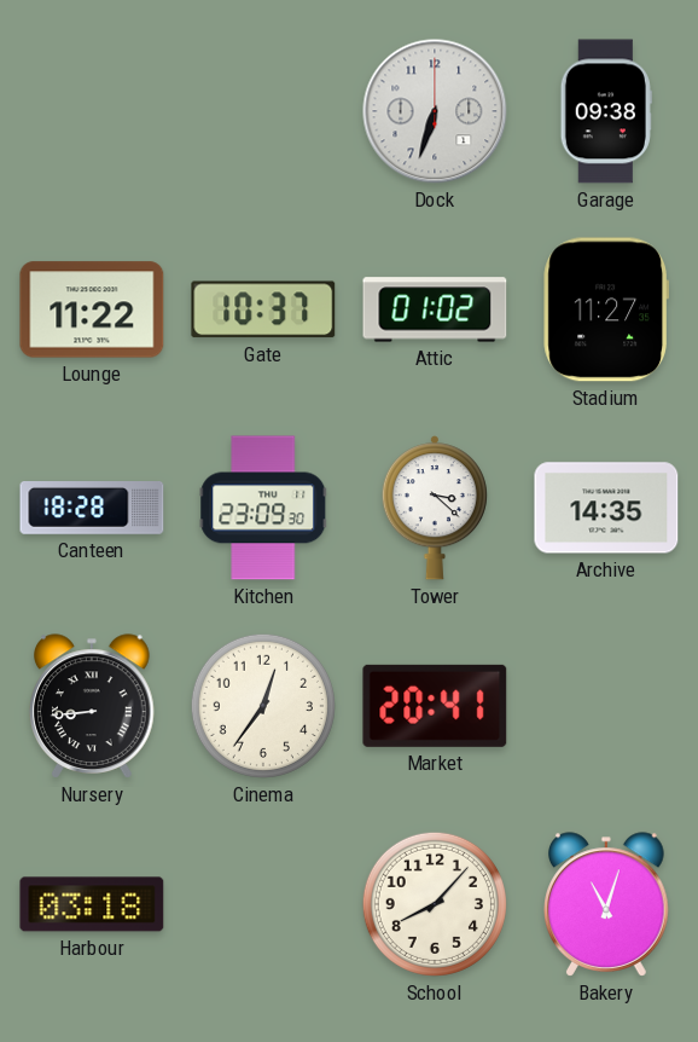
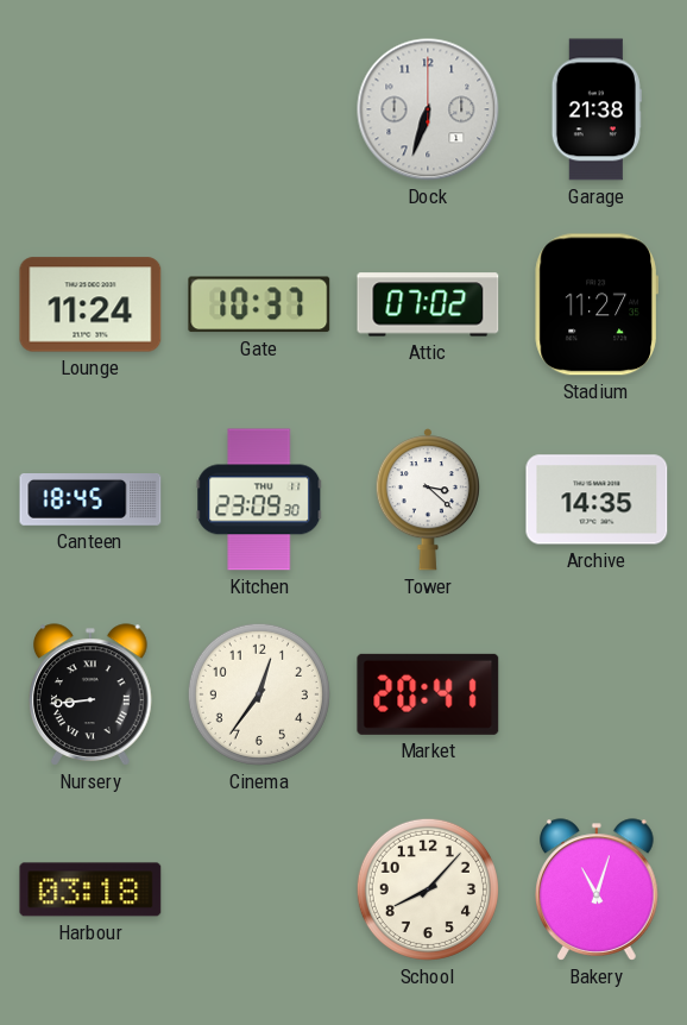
Garage: 09:38 -> 21:38 (597, 109)
Lounge: 11:22 -> 11:24 (90, 304)
Attic: 01:02 -> 07:02 (428, 304)
Canteen: 18:28 -> 18:45 (90, 501)
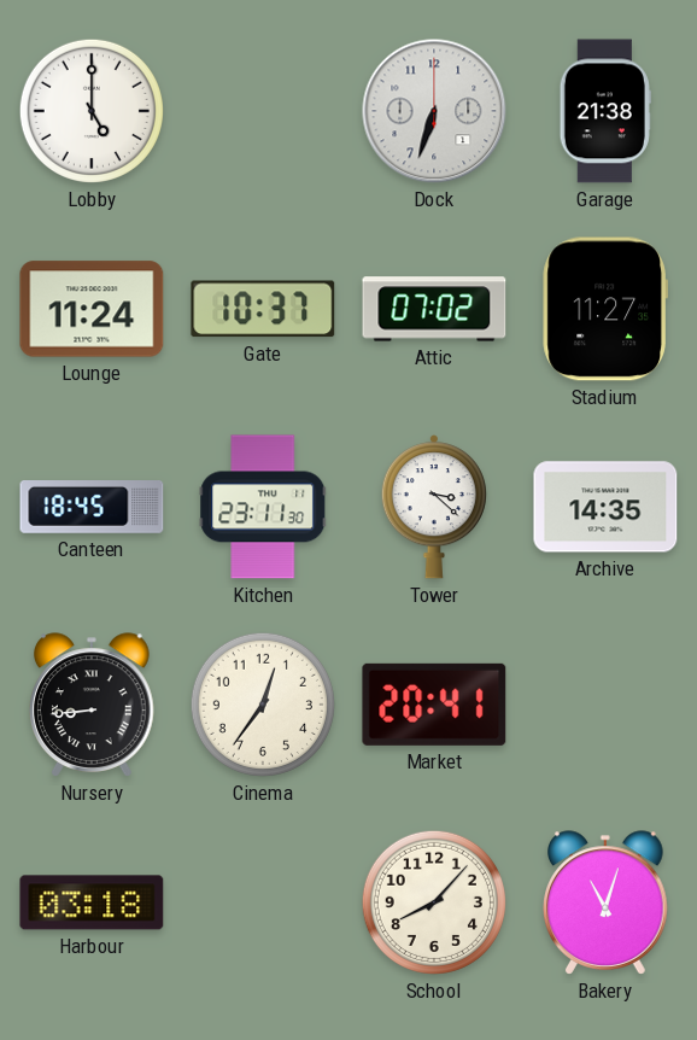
Lobby: none -> 5:00 (92, 111)
Kitchen: 23:09 -> 23:11 (263, 507)
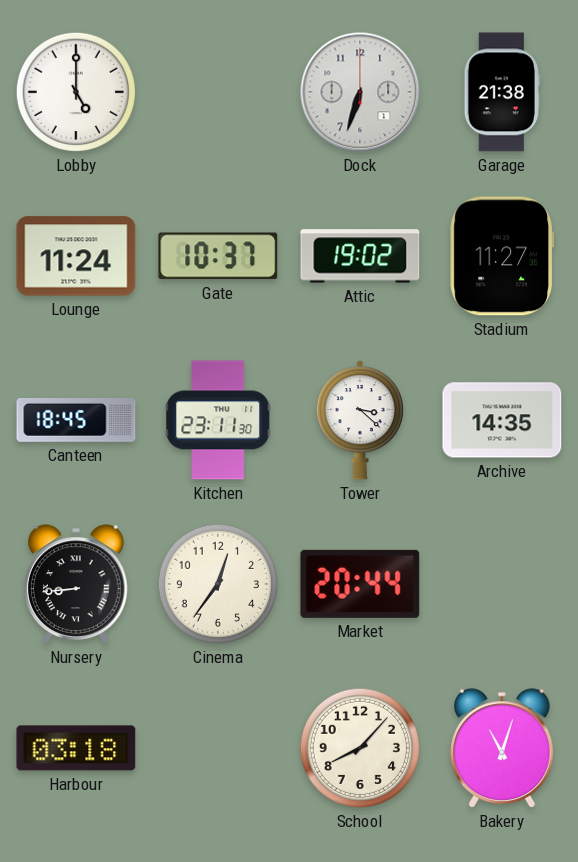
Attic: 07:02 -> 19:02 (360, 256)
Market: 20:41 -> 20:44 (360, 584)
